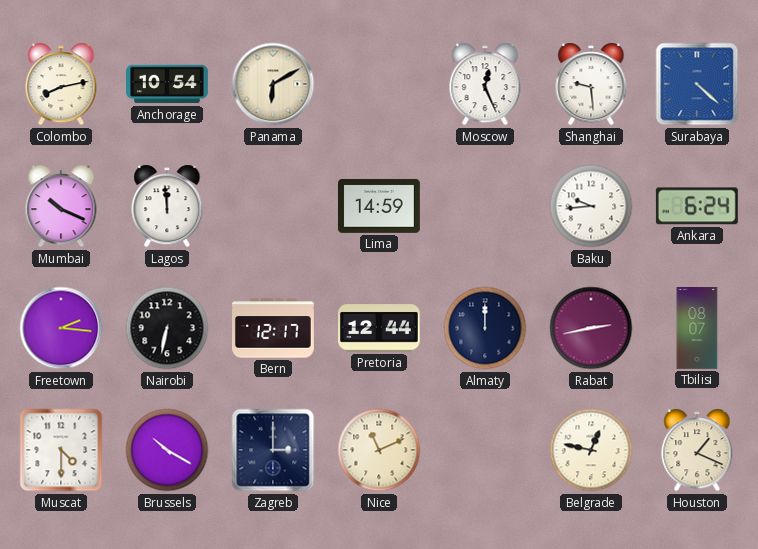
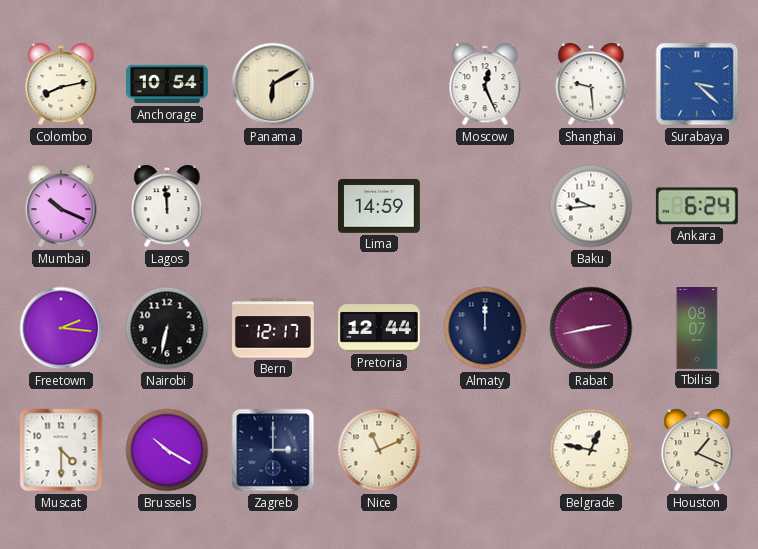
Surabaya: 4:22 -> 3:22 (697, 84)
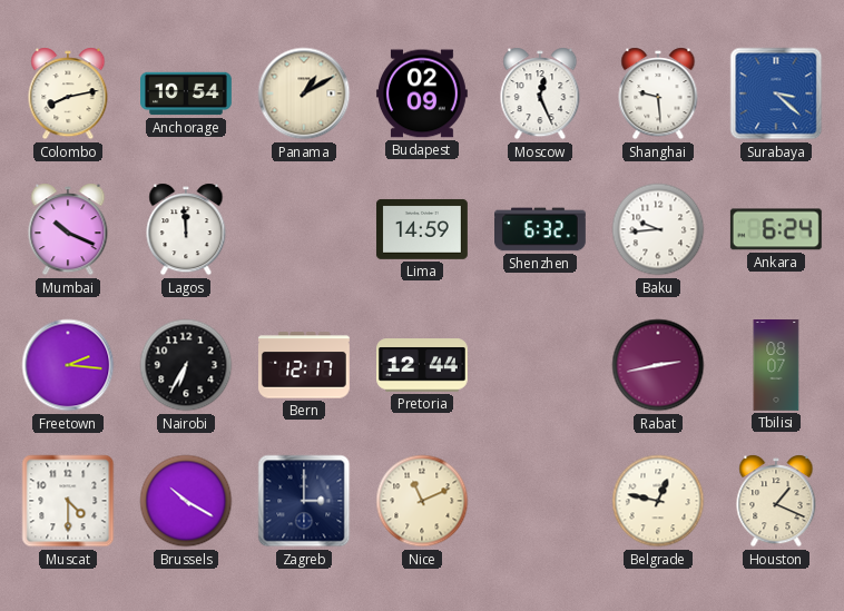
Panama: 6:10 -> 1:10 (304, 93)
Budapest: none -> 02:09 (422, 93)
Shenzhen: none -> 6:32 (541, 229)
Nairobi: 6:32 -> 6:35 (186, 365)
Almaty: 12:00 -> none (485, 328)
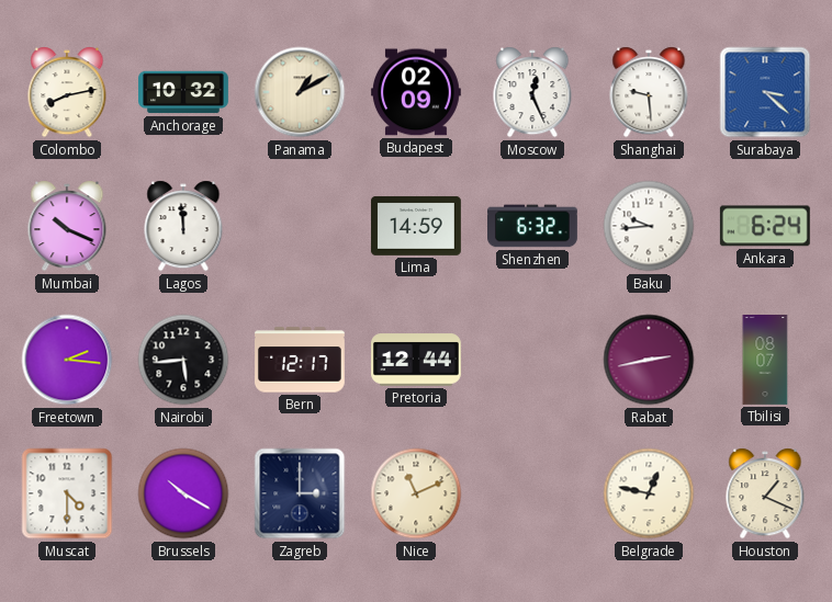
Anchorage: 10:54 -> 10:32 (184, 92)
Nairobi: 6:35 -> 5:44 (183, 360)
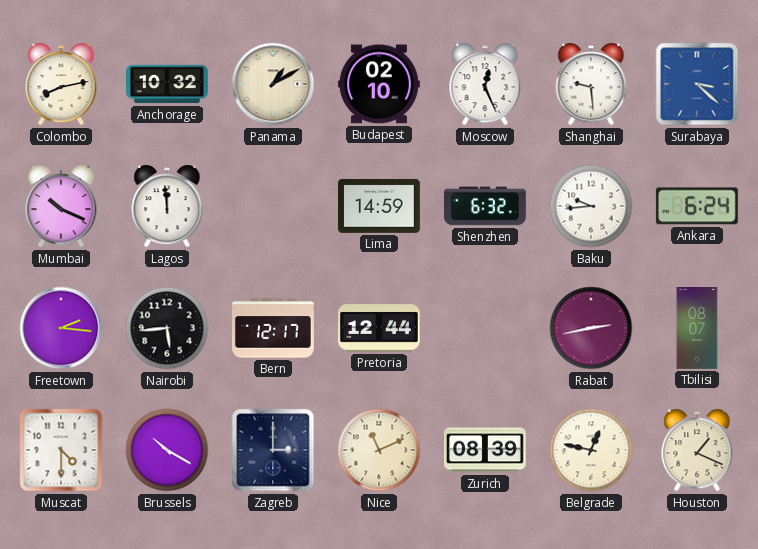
Budapest: 02:09 -> 02:10 (379, 84)
Zurich: none -> 08:39 (485, 450)
